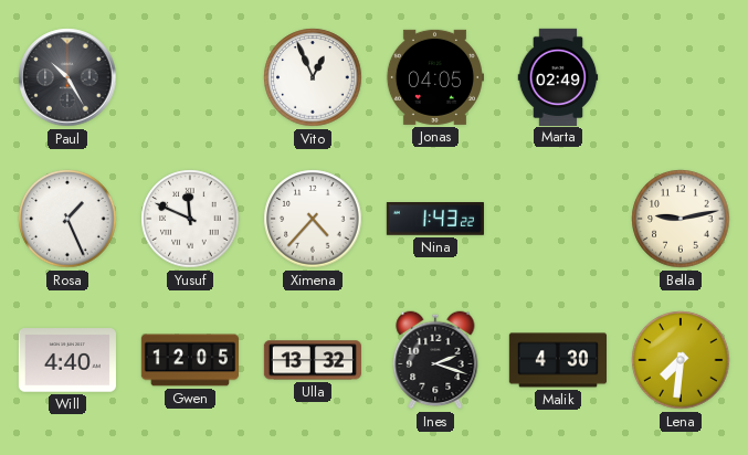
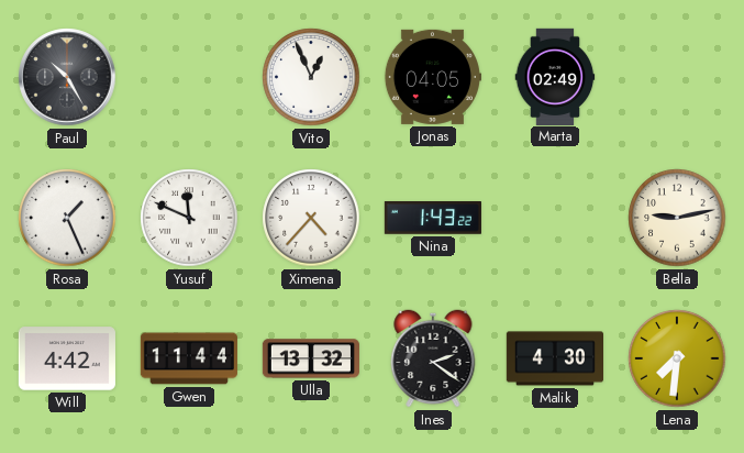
Will: 4:40 -> 4:42 (67, 358)
Gwen: 12:05 -> 11:44 (189, 358)
Ines: 2:18 -> 2:21 (433, 358)
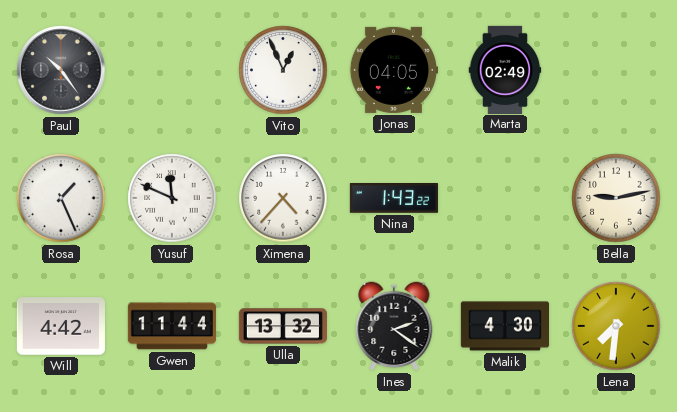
Paul: 10:25 -> 10:24 (61, 70)
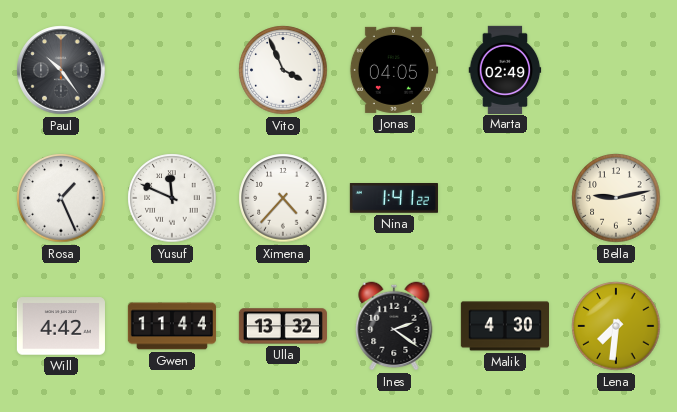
Vito: 12:56 -> 3:56 (283, 70)
Nina: 1:43 -> 1:41 (394, 199)
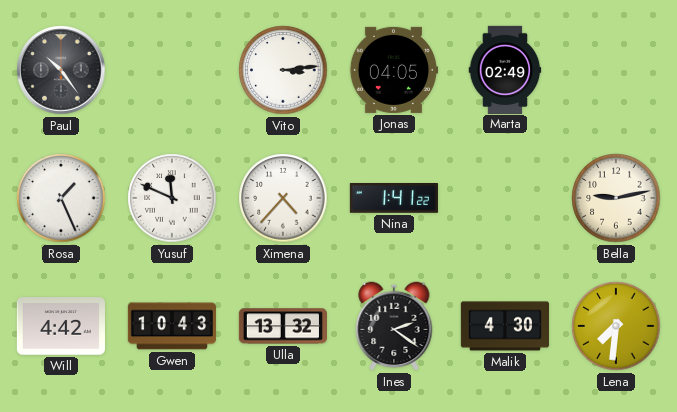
Vito: 3:56 -> 3:14 (283, 70)
Gwen: 11:44 -> 10:43 (172, 326)
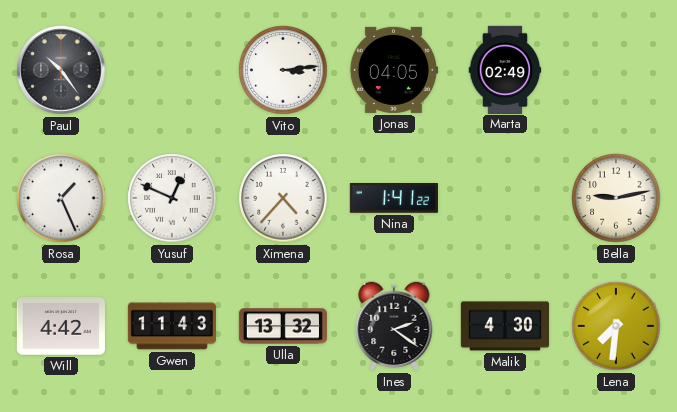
Yusuf: 11:49 -> 12:49 (172, 198)
Gwen: 10:43 -> 11:43 (172, 326)
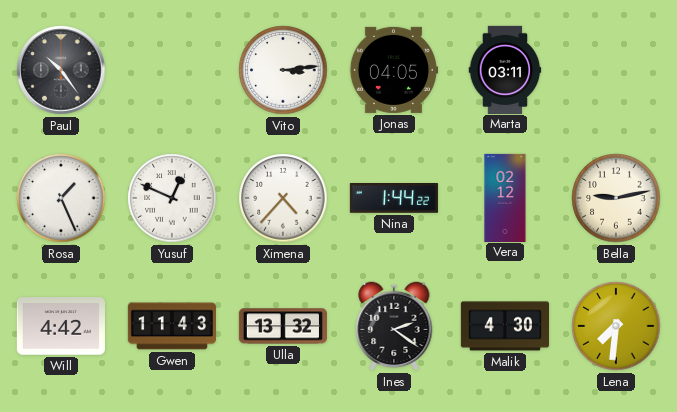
Marta: 02:49 -> 03:11 (505, 69)
Nina: 1:41 -> 1:44 (394, 199)
Vera: none -> 02:12 (505, 197)
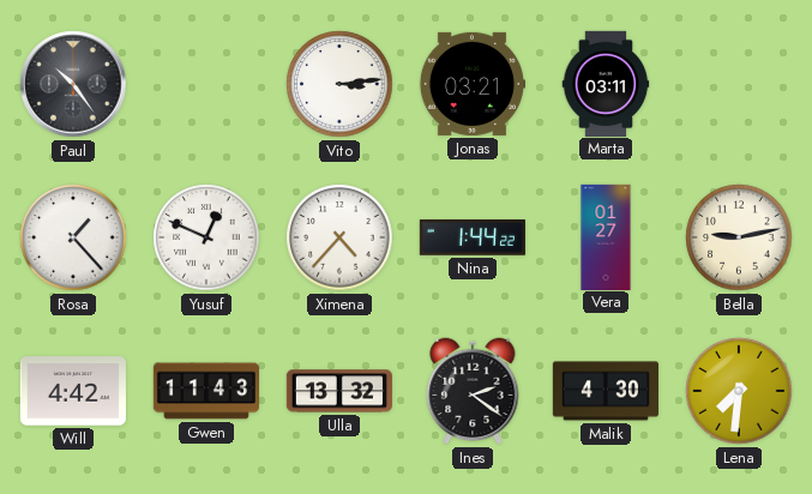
Jonas: 04:05 -> 03:21 (471, 84)
Rosa: 1:26 -> 1:23 (73, 237)
Vera: 02:12 -> 01:27 (606, 236)
